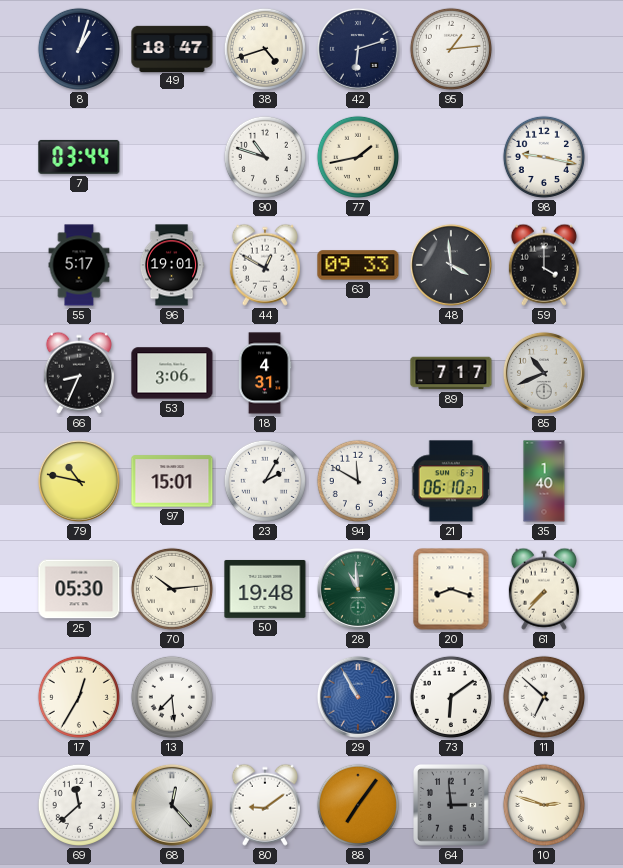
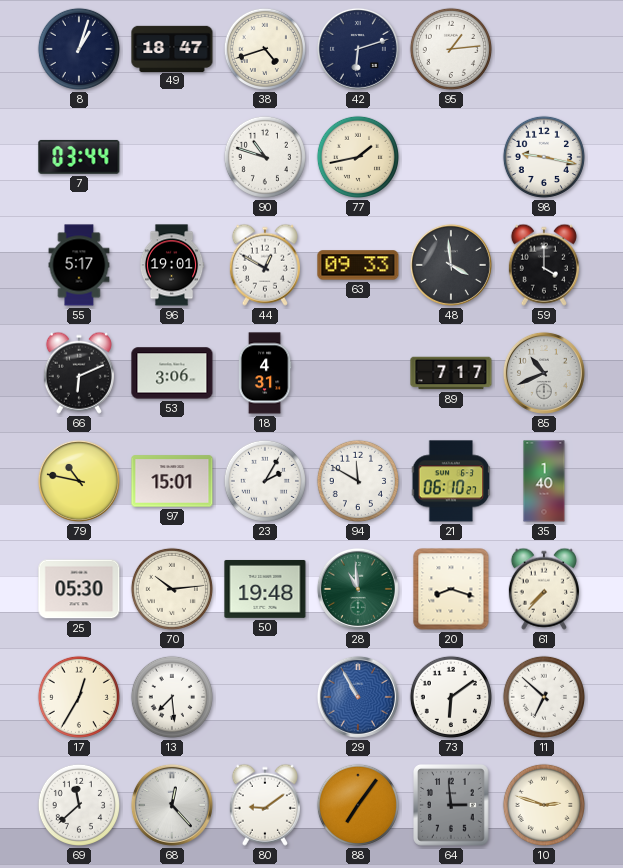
66: 8:34 -> 6:11 (79, 373)
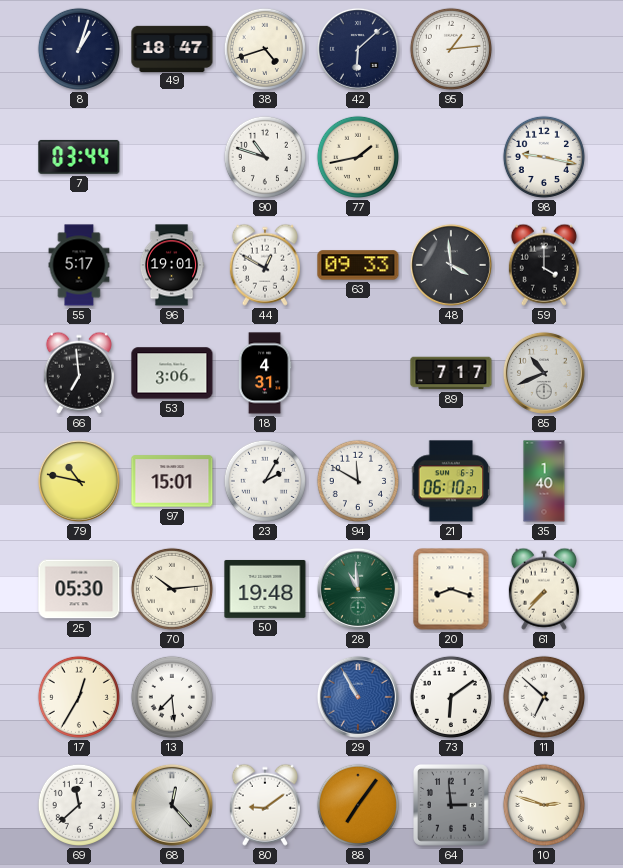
42: 6:12 -> 6:08 (358, 49)
66: 6:11 -> 6:59 (79, 373)
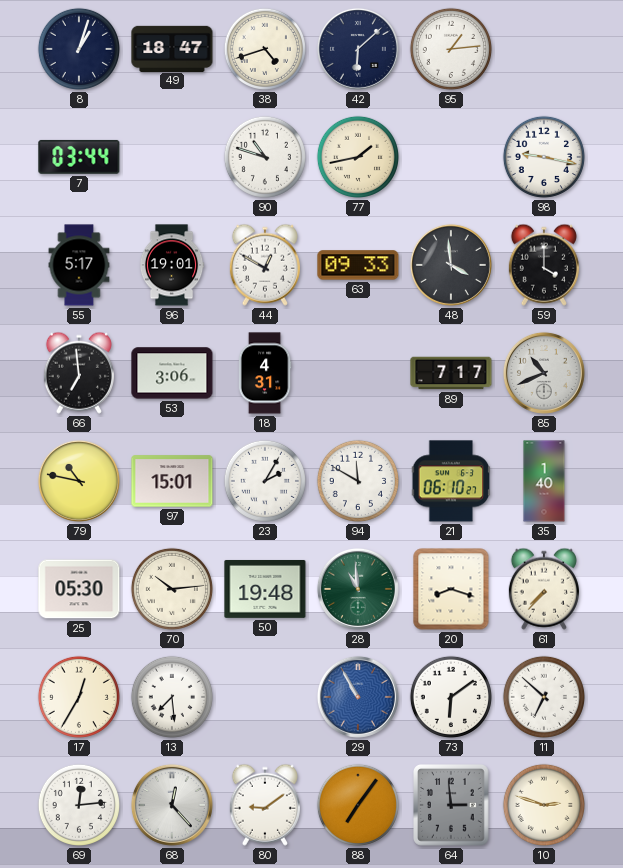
69: 11:38 -> 12:14 (79, 805)
